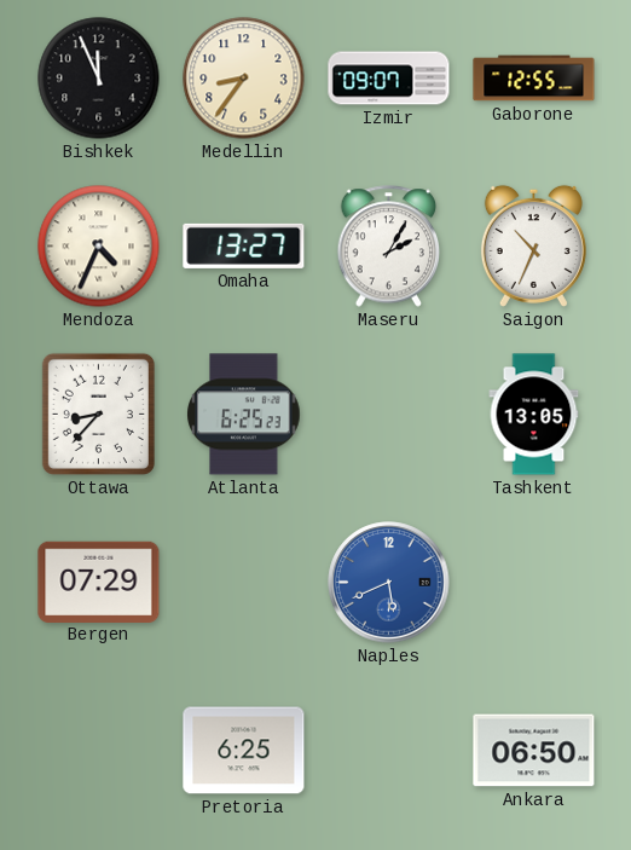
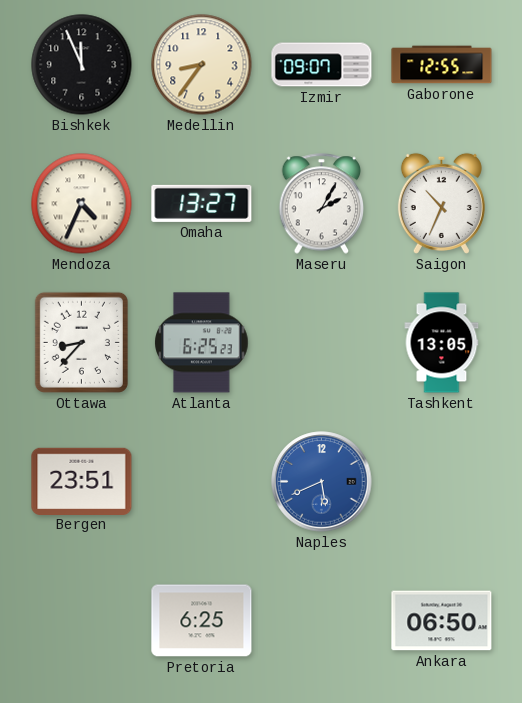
Bergen: 07:29 -> 23:51 (82, 481)
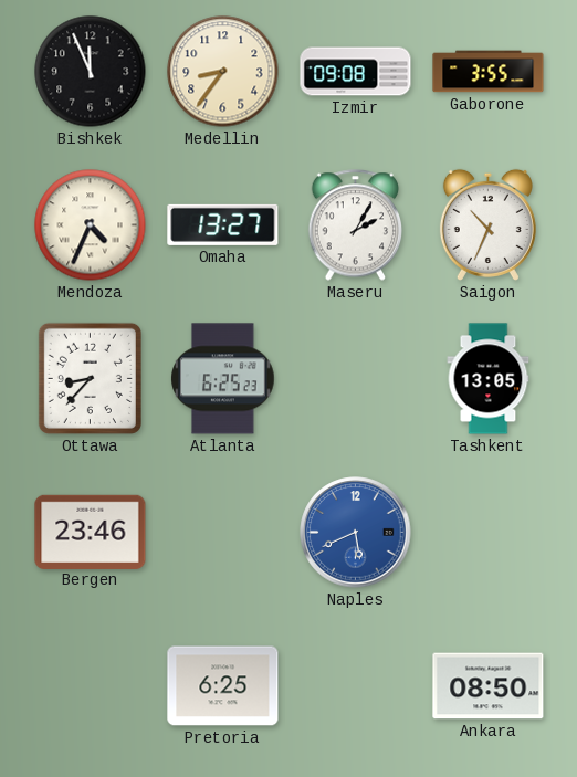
Izmir: 09:07 -> 09:08 (356, 72)
Gaborone: 12:55 -> 3:55 (489, 72)
Bergen: 23:51 -> 23:46 (91, 532)
Ankara: 06:50 -> 08:50 (489, 686)
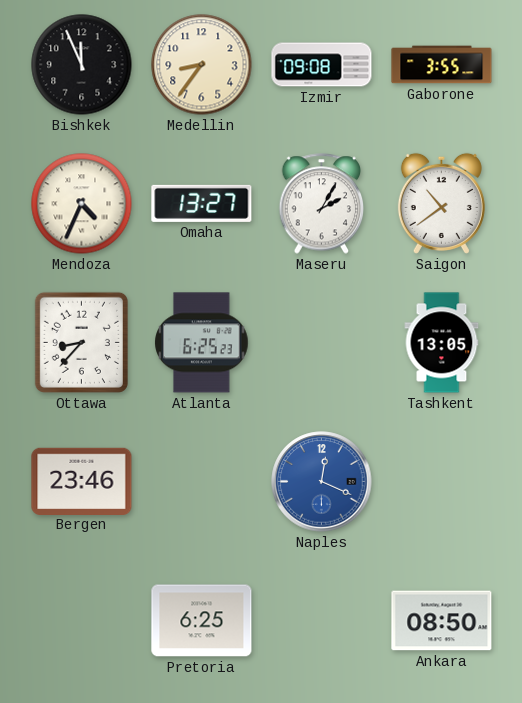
Saigon: 10:34 -> 10:39 (441, 203)
Naples: 5:41 -> 12:19 (322, 482)
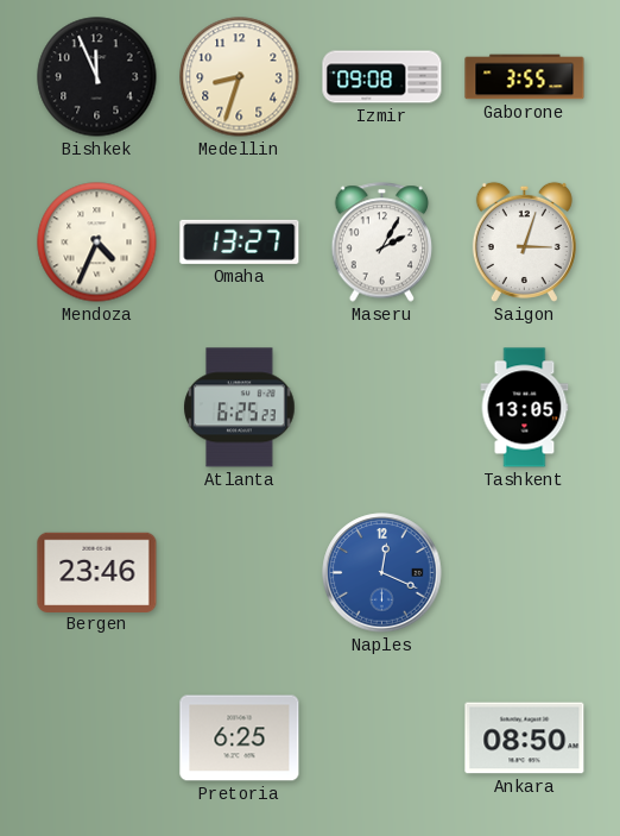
Medellin: 8:36 -> 8:33 (240, 77)
Saigon: 10:39 -> 3:03 (524, 241)
Ottawa: 8:37 -> none (81, 342)
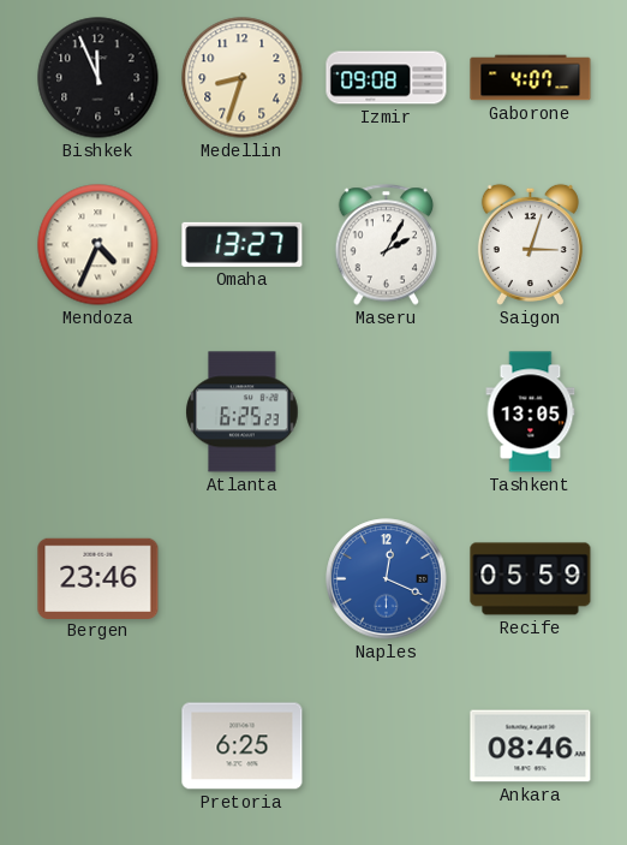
Gaborone: 3:55 -> 4:07 (531, 78)
Recife: none -> 05:59 (531, 579)
Ankara: 08:50 -> 08:46 (531, 746)
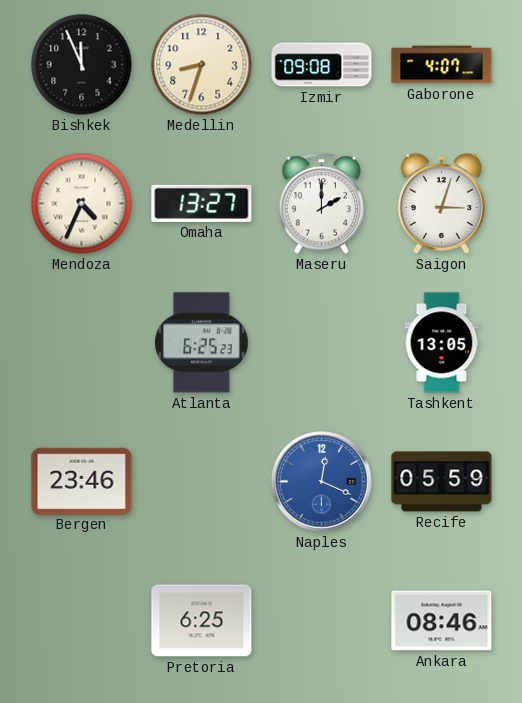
Maseru: 2:05 -> 2:00 (322, 204)
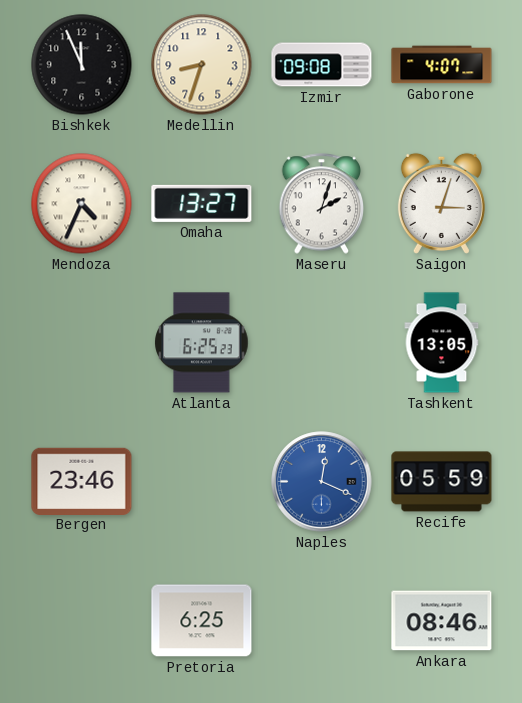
Maseru: 2:00 -> 2:03 (322, 204)
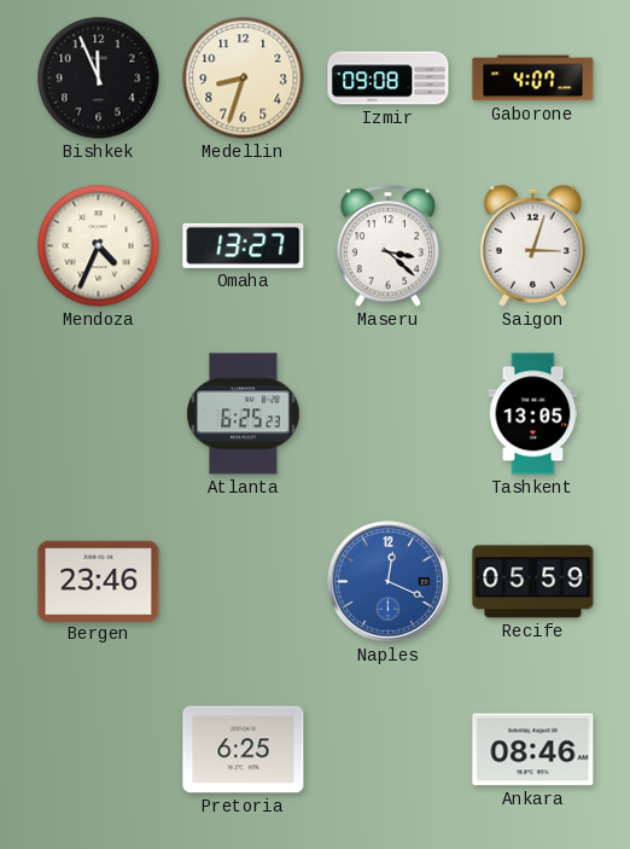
Maseru: 2:03 -> 3:22 (389, 246)
